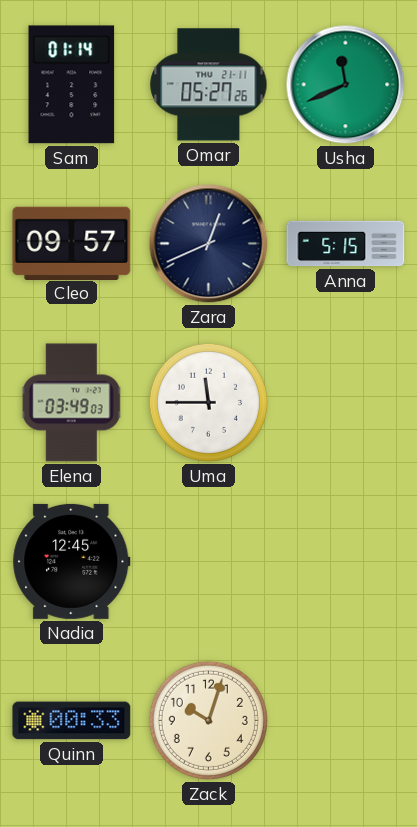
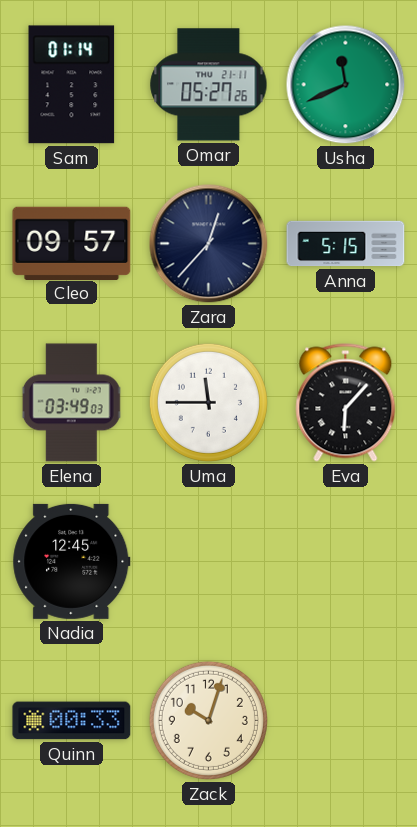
Zara: 12:41 -> 12:37 (209, 244)
Eva: none -> 6:07 (346, 403)
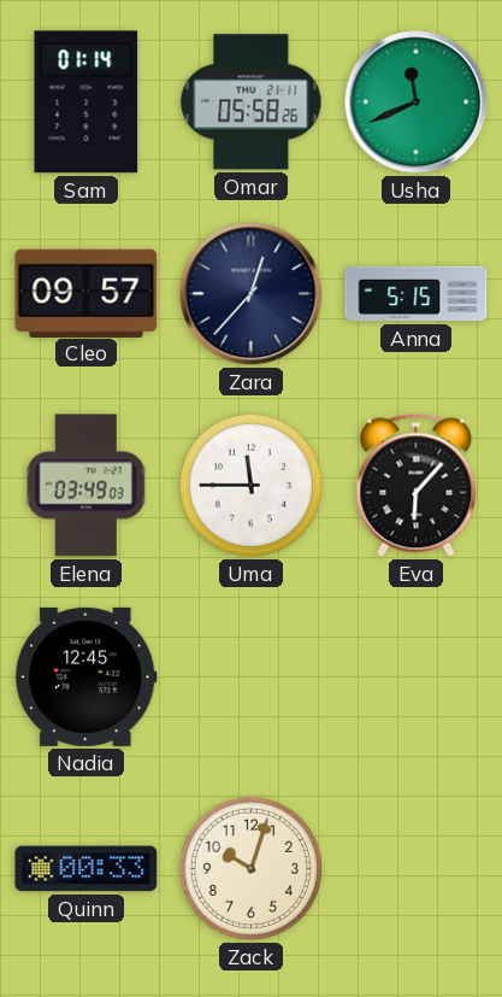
Omar: 05:27 -> 05:58 (252, 102)
